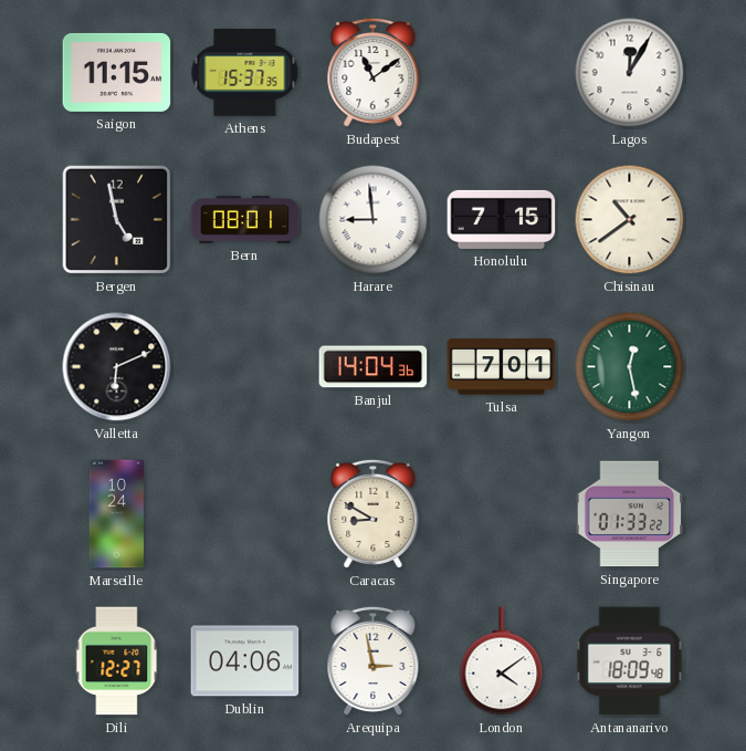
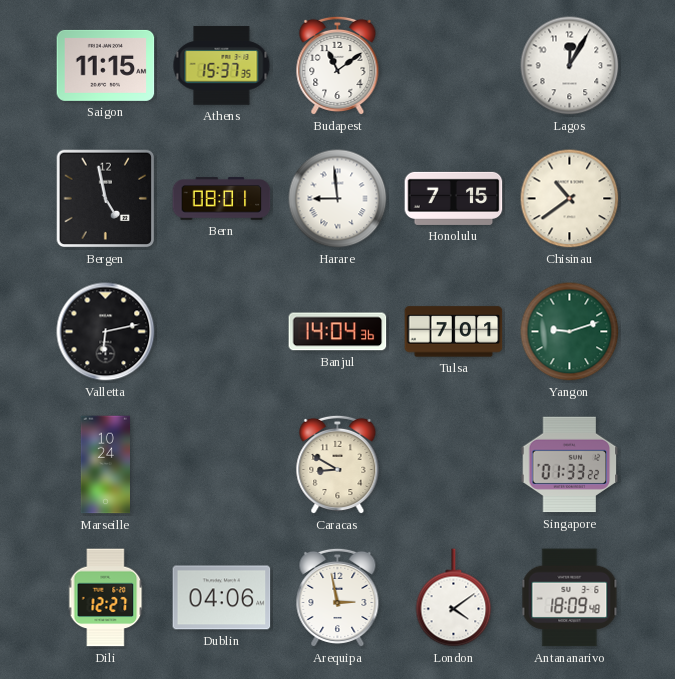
Valletta: 6:11 -> 6:13 (106, 332)
Yangon: 12:28 -> 9:12 (570, 332)
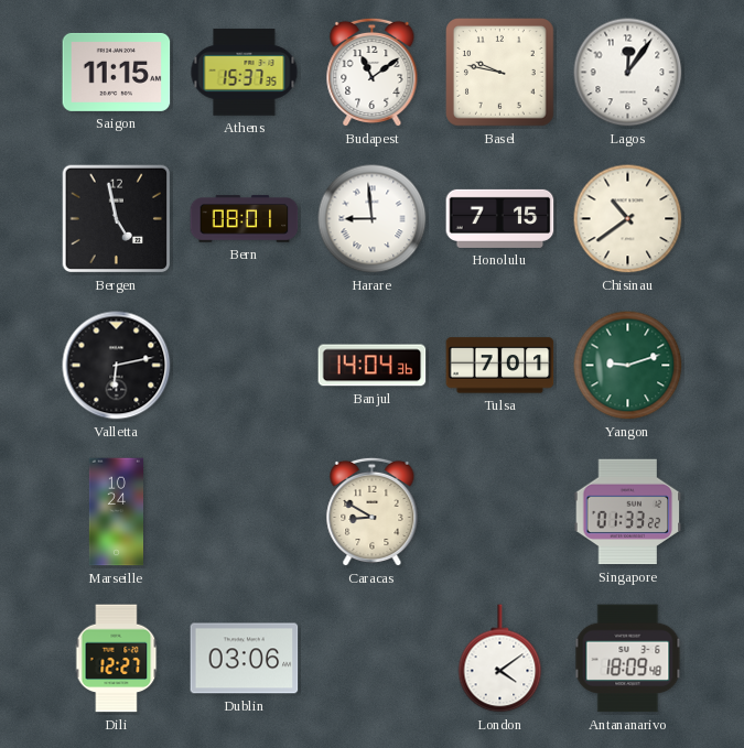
Basel: none -> 9:47 (500, 73)
Lagos: 12:05 -> 12:06 (628, 73)
Dublin: 04:06 -> 03:06 (245, 659)
Arequipa: 2:58 -> none (338, 598)
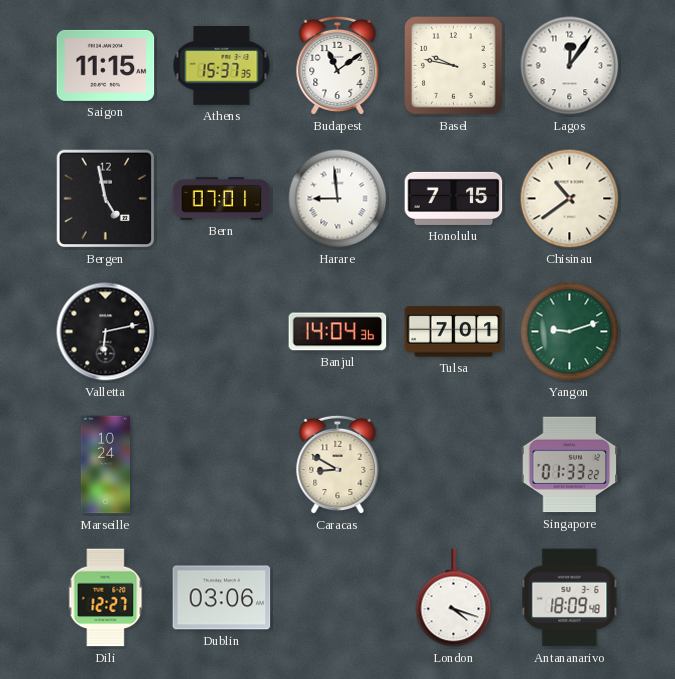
Bern: 08:01 -> 07:01 (222, 199)
London: 4:09 -> 4:18 (454, 598)
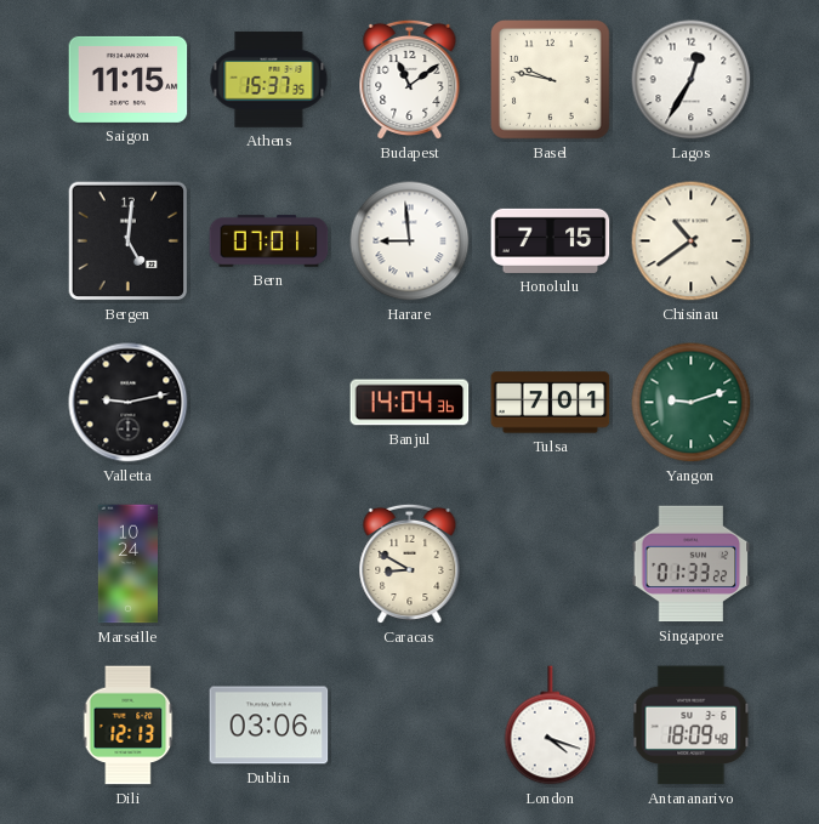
Lagos: 12:06 -> 12:35 (692, 80)
Bergen: 4:58 -> 5:01 (129, 241)
Valletta: 6:13 -> 9:13 (129, 403)
Dili: 12:27 -> 12:13 (129, 726)
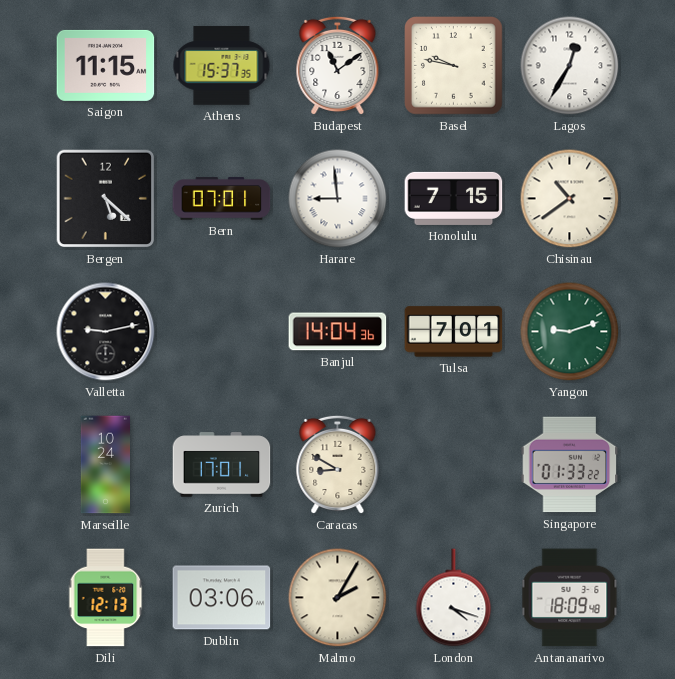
Bergen: 5:01 -> 5:22 (106, 199)
Zurich: none -> 17:01 (222, 465)
Malmo: none -> 2:05 (338, 598)
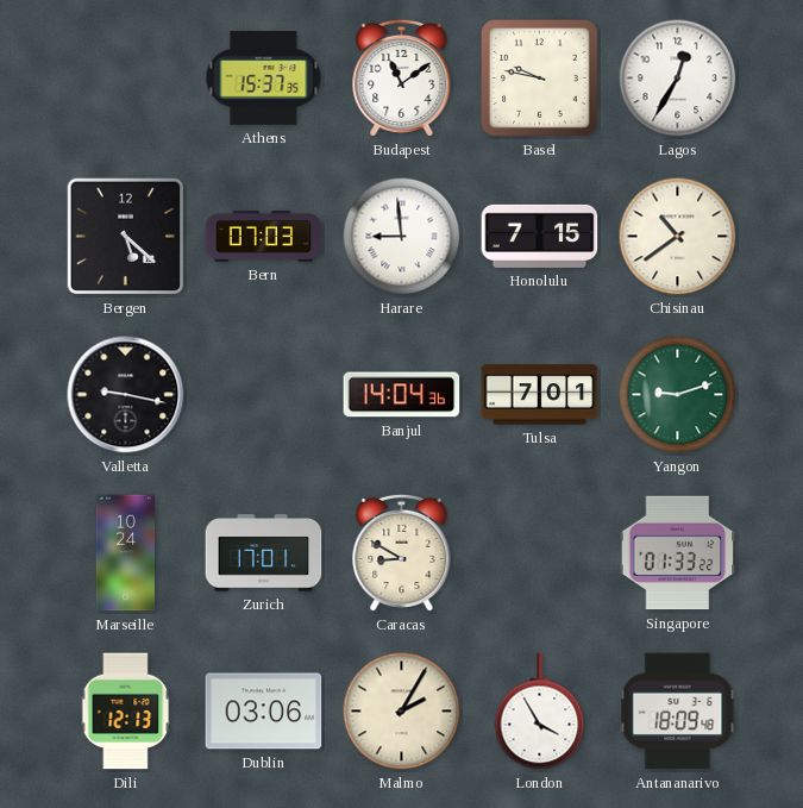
Saigon: 11:15 -> none (106, 65)
Bern: 07:01 -> 07:03 (264, 237)
Valletta: 9:13 -> 9:17 (126, 395)
London: 4:18 -> 3:55 (540, 712)
